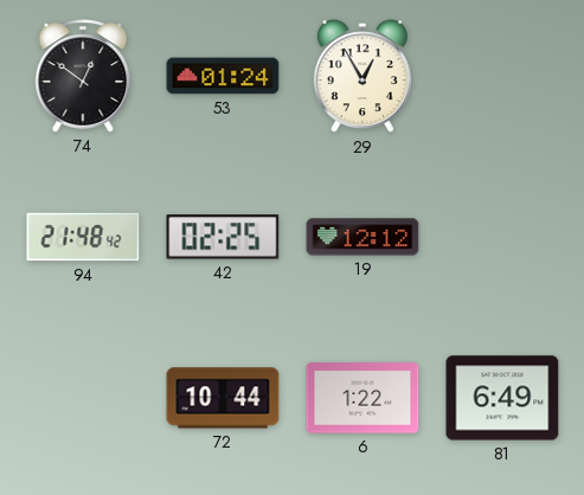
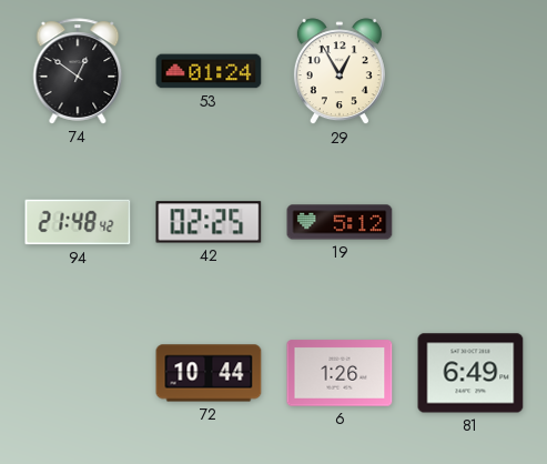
19: 12:12 -> 5:12 (340, 222)
6: 1:22 -> 1:26 (340, 373)
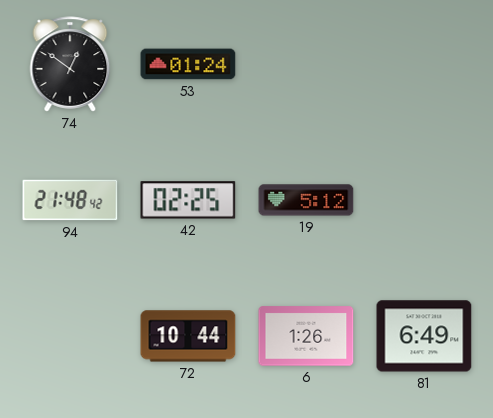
29: 12:55 -> none (340, 72)
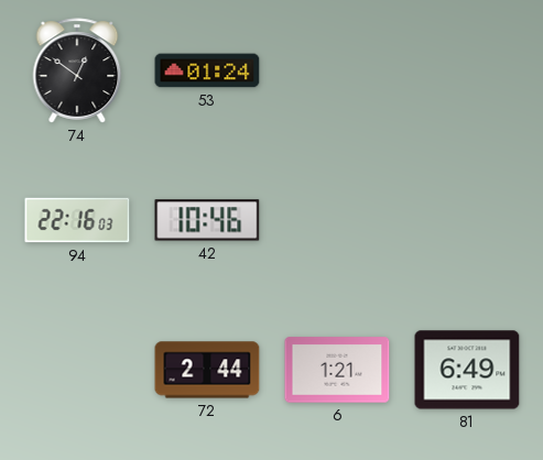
94: 21:48 -> 22:16 (77, 220)
42: 02:25 -> 10:46 (207, 220)
19: 5:12 -> none (306, 200)
72: 10:44 -> 2:44 (207, 370)
6: 1:26 -> 1:21 (337, 370)
